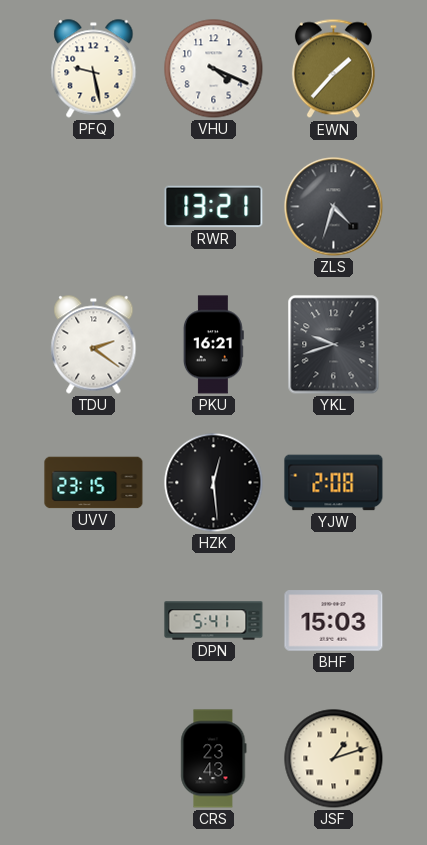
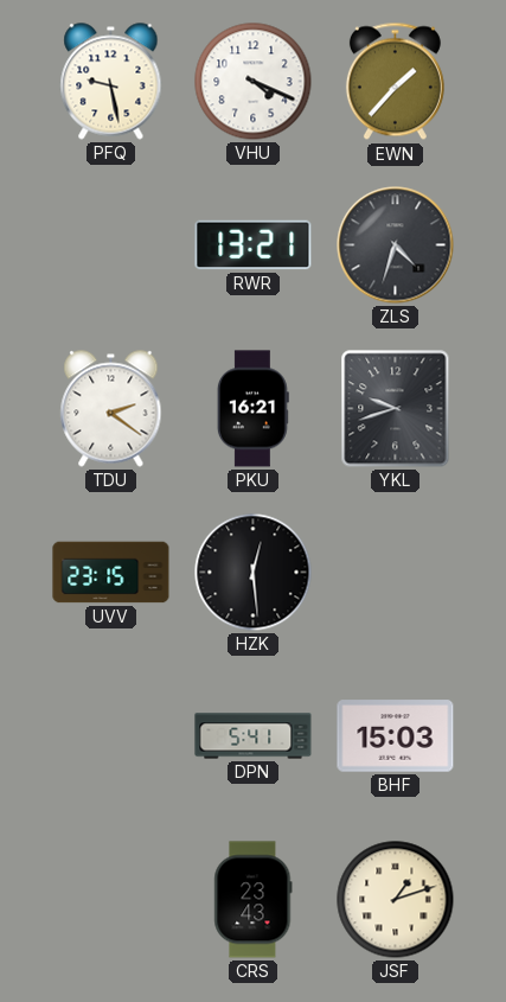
YJW: 2:08 -> none (334, 483)
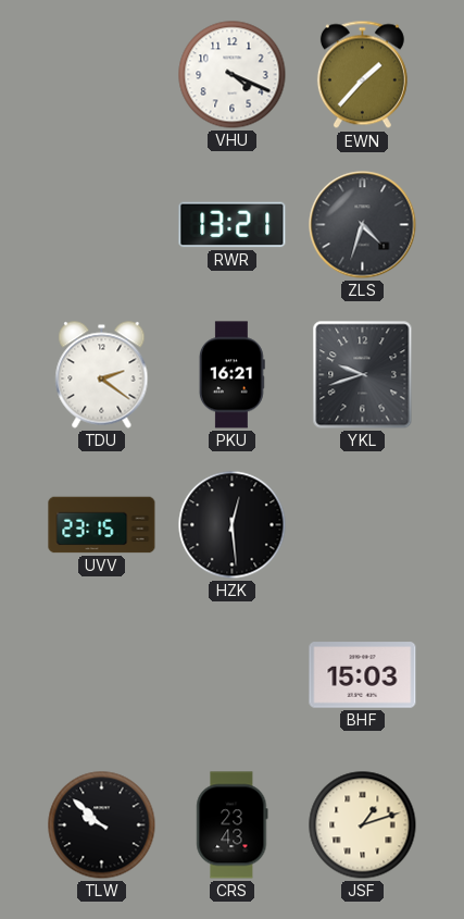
PFQ: 9:28 -> none (111, 82)
DPN: 5:41 -> none (254, 736)
TLW: none -> 9:52 (102, 825)
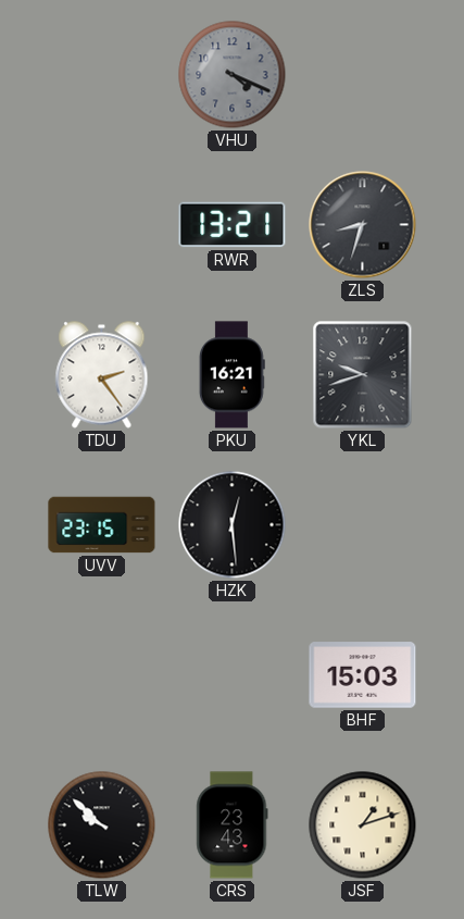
VHU dial: white -> grey (233, 75)
EWN: 1:37 -> none (362, 75)
ZLS: 4:33 -> 8:33 (363, 225)
TDU: 2:21 -> 2:24 (102, 375)
